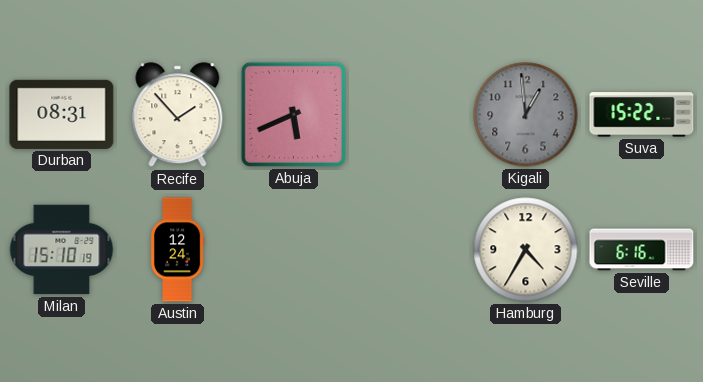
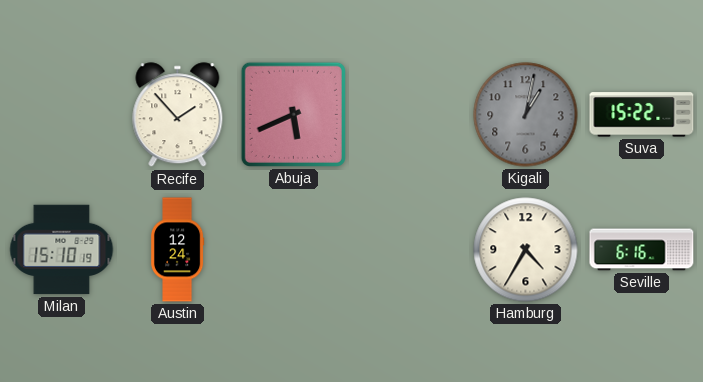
Durban: 08:31 -> none (62, 114)
Kigali: 12:59 -> 1:02 (526, 115)
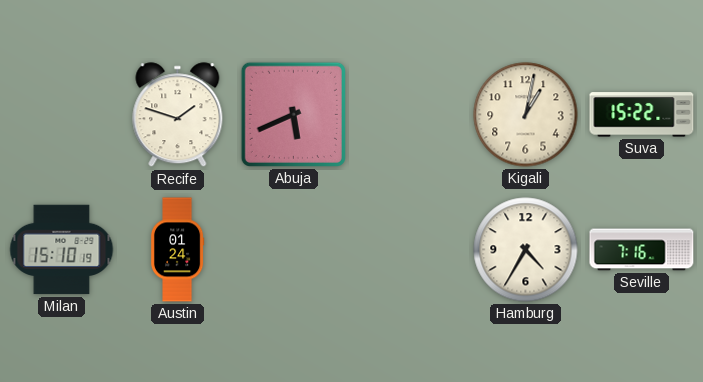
Recife: 1:53 -> 1:48 (178, 115)
Kigali dial: grey -> cream (526, 115)
Austin: 12:24 -> 01:24 (177, 250)
Seville: 6:16 -> 7:16 (642, 250)
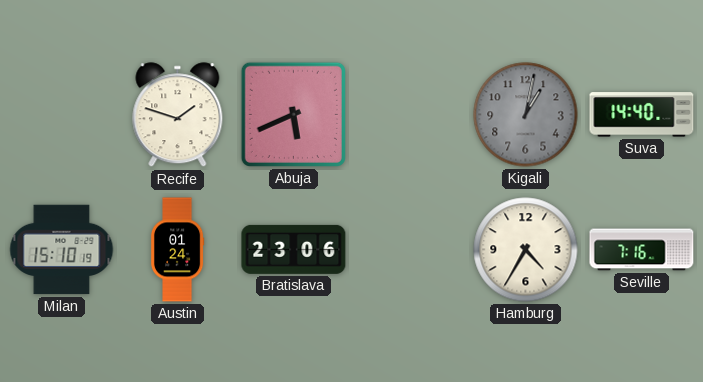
Kigali dial: cream -> grey (526, 115)
Suva: 15:22 -> 14:40 (642, 115)
Bratislava: none -> 23:06 (294, 249)
